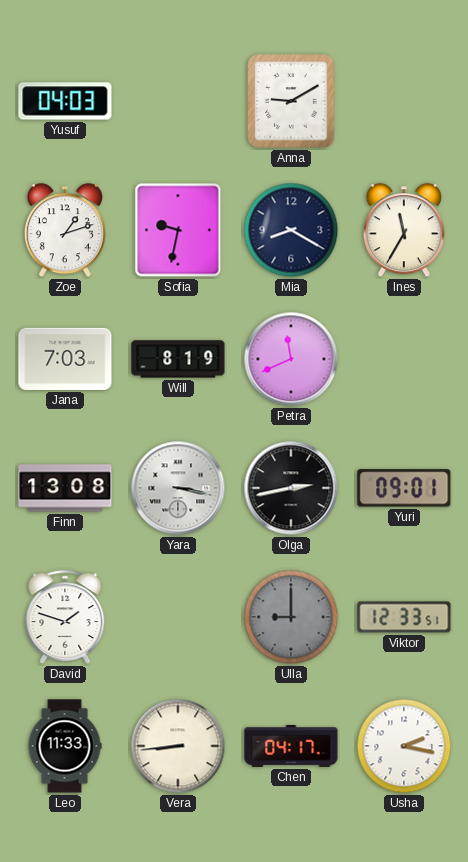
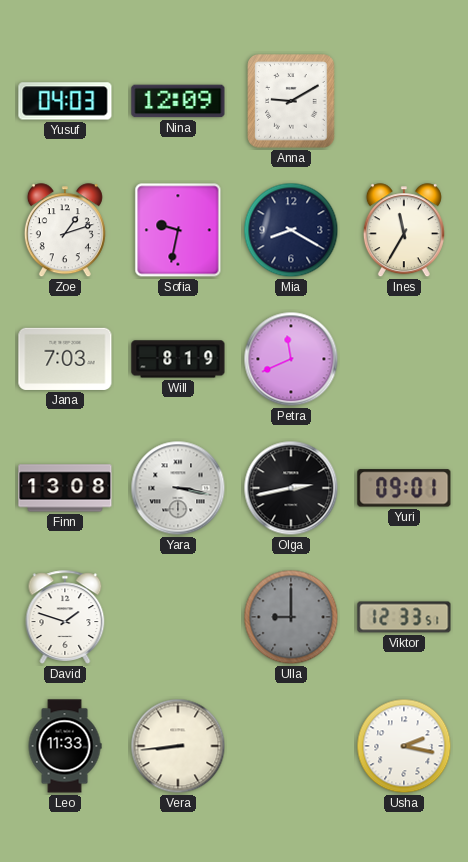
Nina: none -> 12:09 (178, 101)
Chen: 04:17 -> none (291, 746)
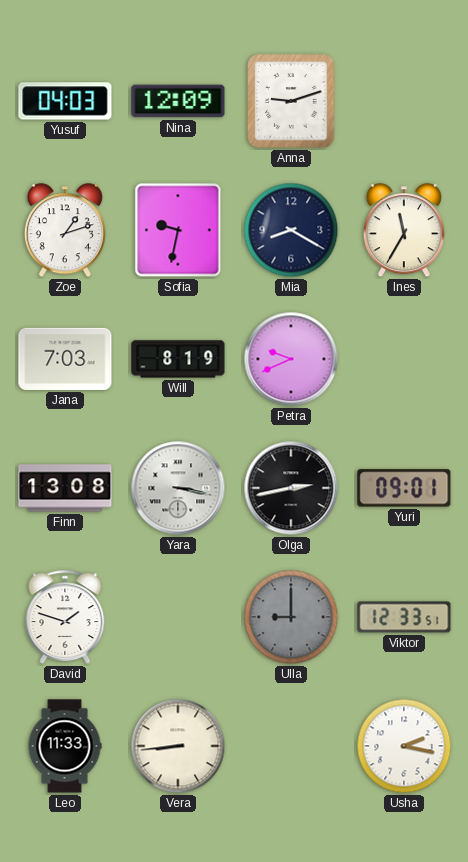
Anna: 9:10 -> 9:12 (291, 101)
Petra: 11:41 -> 9:41 (291, 359)
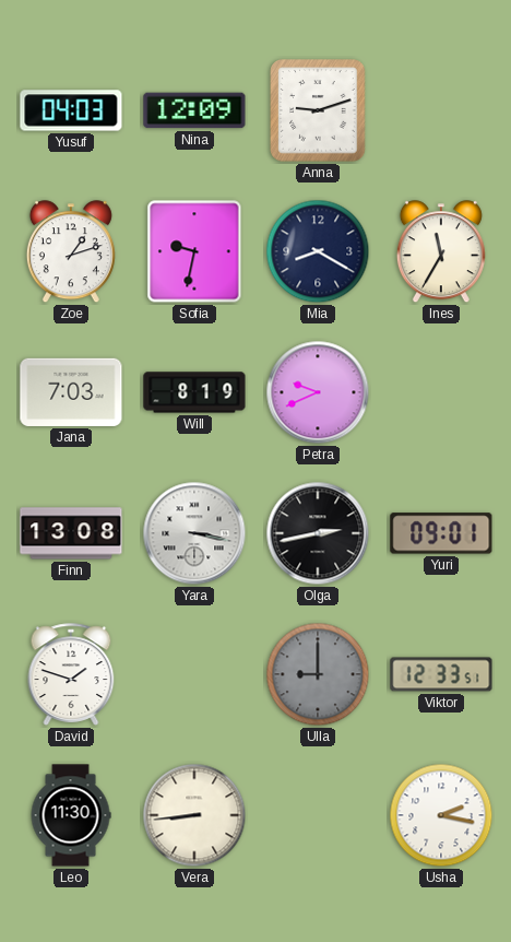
Leo: 11:33 -> 11:30 (71, 815)
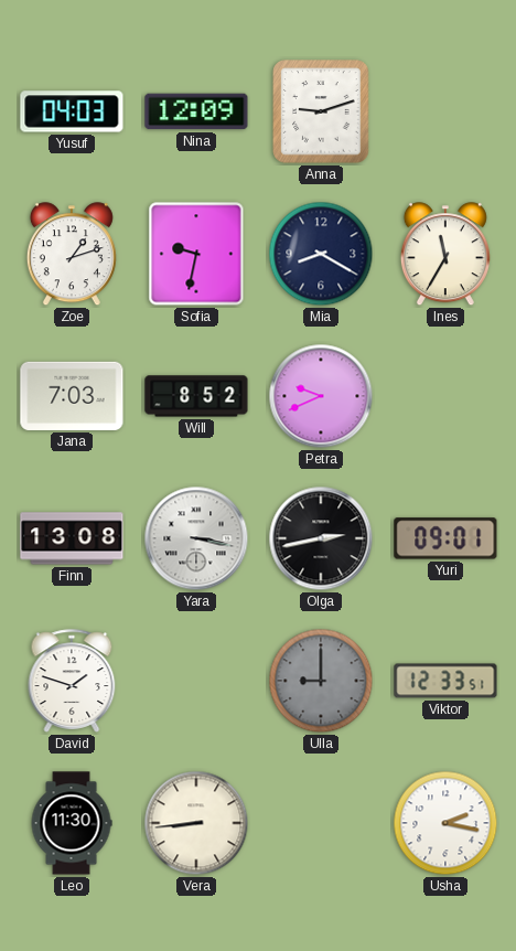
Will: 8:19 -> 8:52 (196, 396)
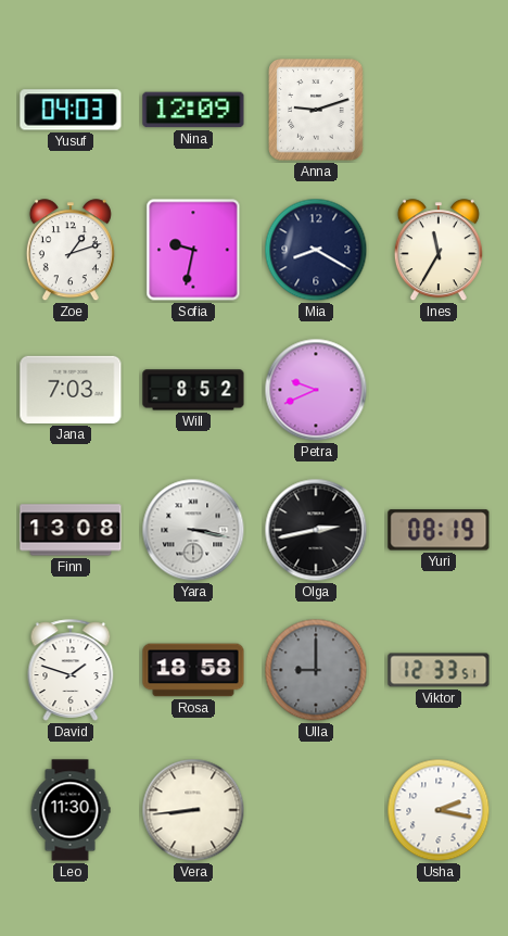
Yuri: 09:01 -> 08:19 (439, 530)
Rosa: none -> 18:58 (193, 670)
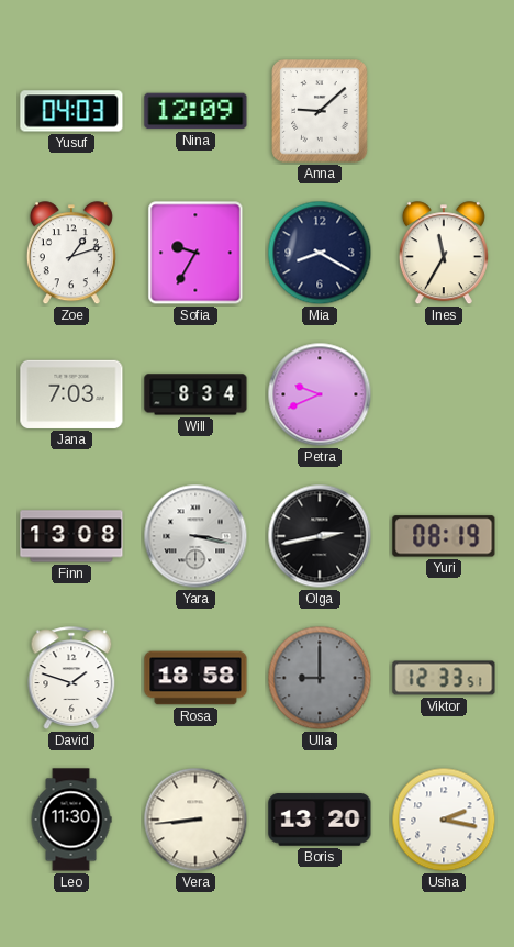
Anna: 9:12 -> 9:08 (320, 111)
Sofia: 9:32 -> 9:35 (195, 253)
Will: 8:52 -> 8:34 (195, 394)
Boris: none -> 13:20 (320, 820)
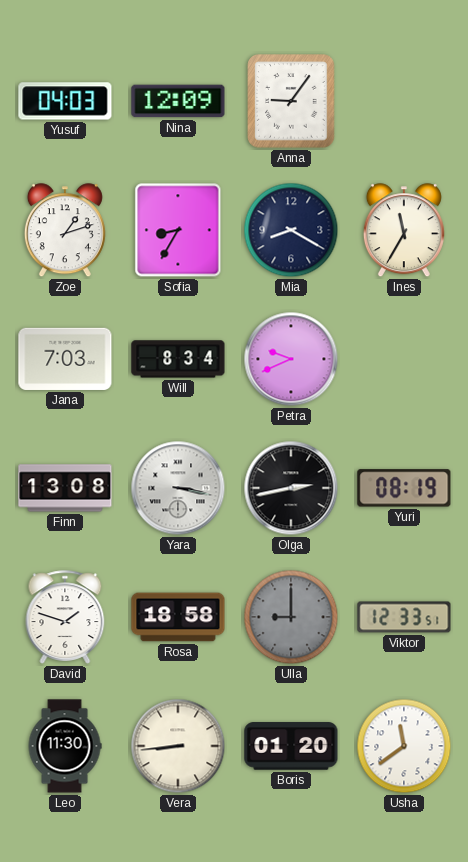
Anna: 9:08 -> 9:06 (291, 101)
Sofia: 9:35 -> 8:35 (178, 230)
Boris: 13:20 -> 01:20 (291, 746)
Usha: 2:17 -> 11:39 (404, 746)
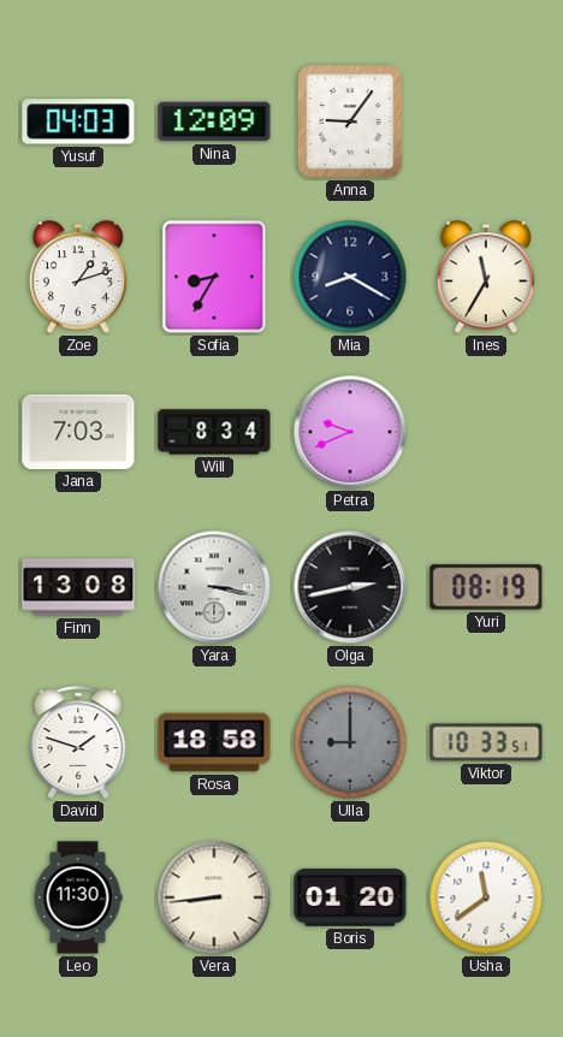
Viktor: 12:33 -> 10:33 (486, 742)
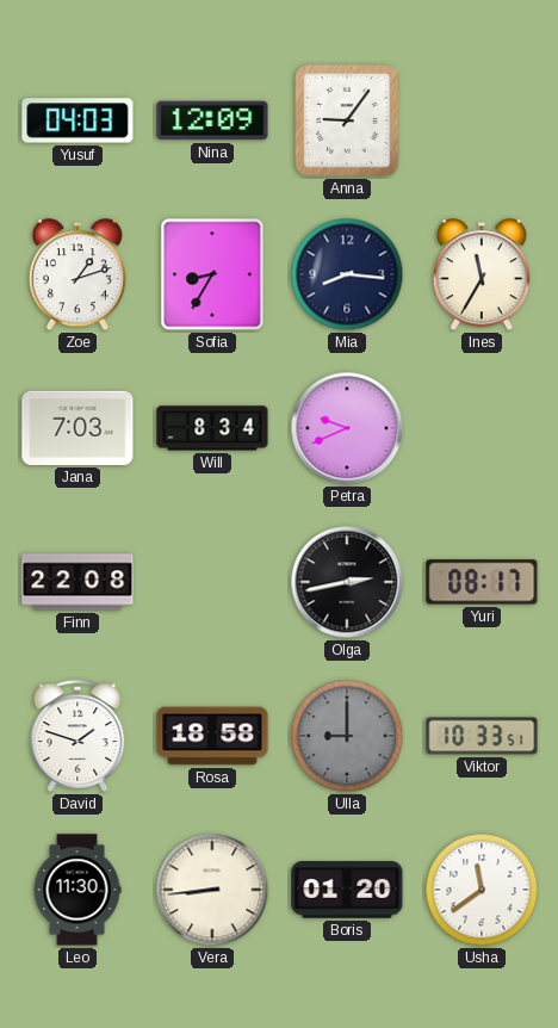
Mia: 8:20 -> 8:16 (347, 274)
Finn: 13:08 -> 22:08 (77, 582)
Yara: 3:17 -> none (214, 587)
Yuri: 08:19 -> 08:17 (482, 582)
